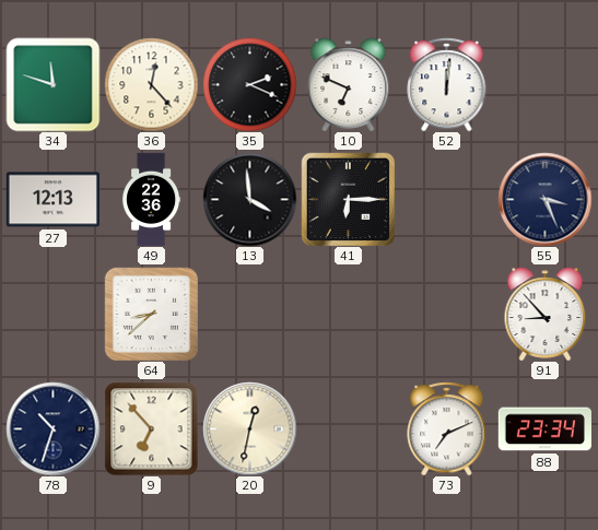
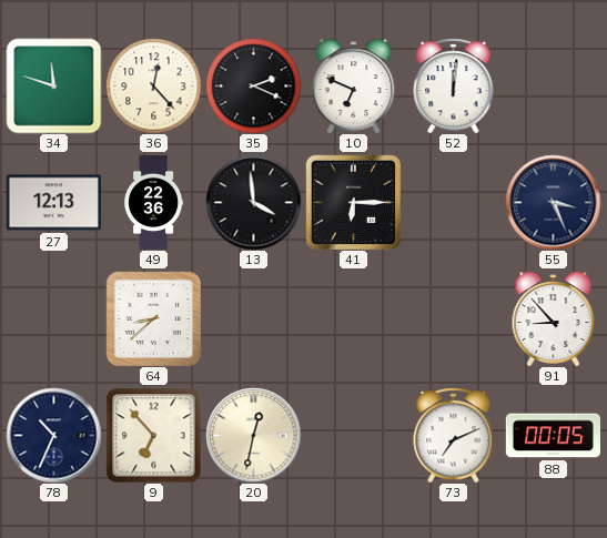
78: 10:33 -> 10:34 (53, 435)
88: 23:34 -> 00:05 (553, 436)
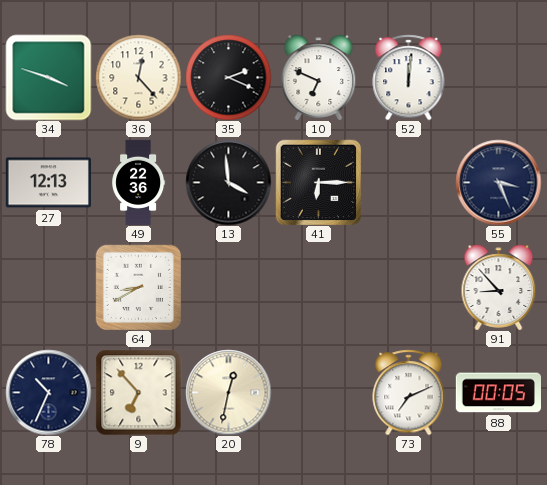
34: 11:48 -> 3:48 (48, 77)
64: 8:38 -> 8:40 (138, 287)
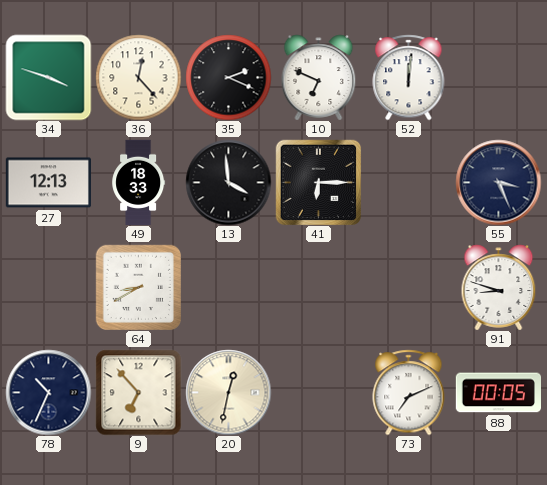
49: 22:36 -> 18:33 (139, 182)
91: 8:53 -> 8:48 (499, 287)
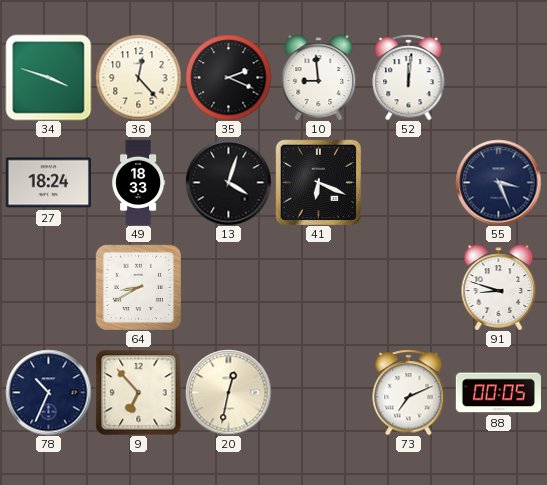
10: 6:49 -> 8:59 (319, 77)
27: 12:13 -> 18:24 (48, 183)
13: 3:59 -> 4:03 (228, 182)
41: 6:15 -> 6:19 (318, 182)
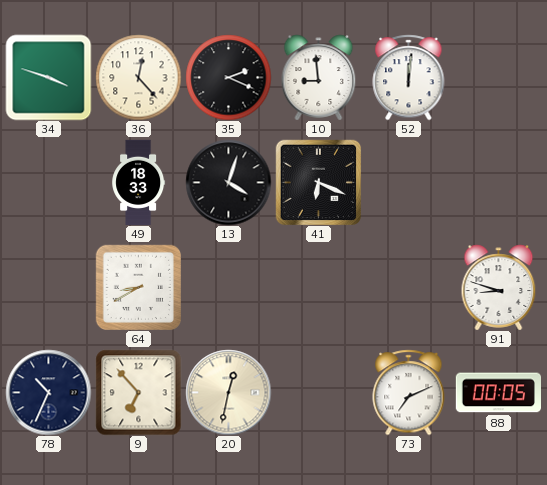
27: 18:24 -> none (48, 183)
55: 3:26 -> none (498, 182)
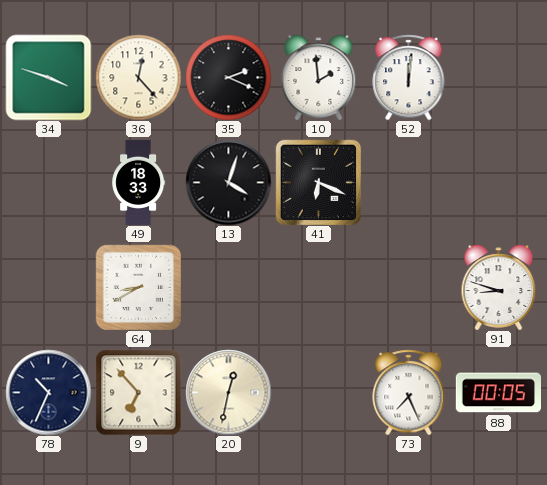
10: 8:59 -> 1:59 (319, 77)
73: 7:11 -> 7:26 (409, 392)
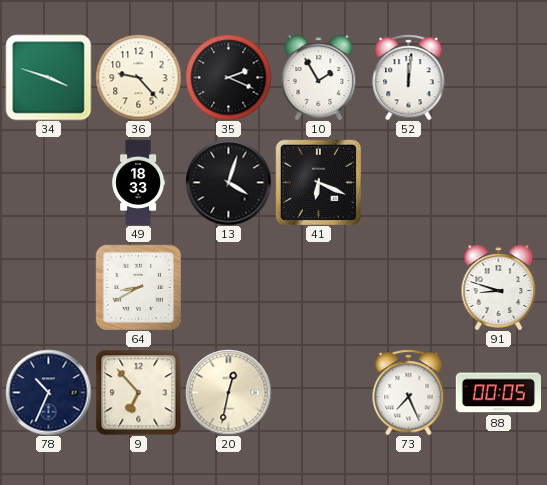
36: 12:23 -> 9:23 (138, 77)
10: 1:59 -> 1:55 (319, 77)
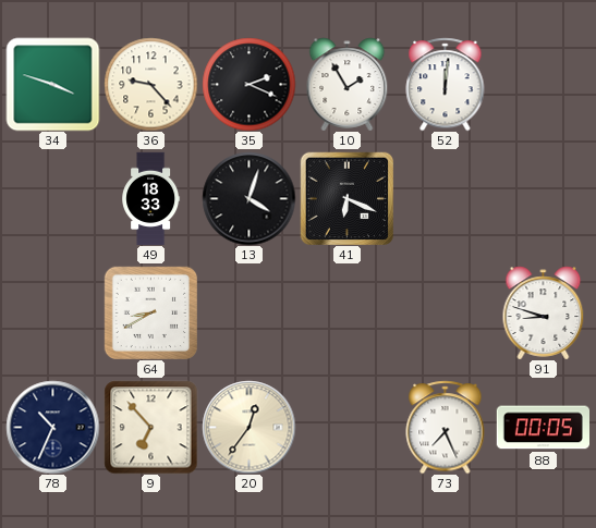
20: 12:32 -> 12:36 (248, 427)
